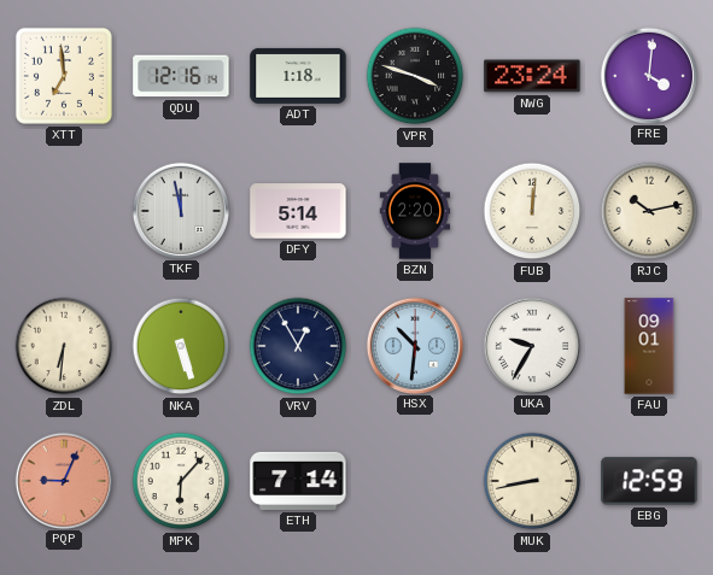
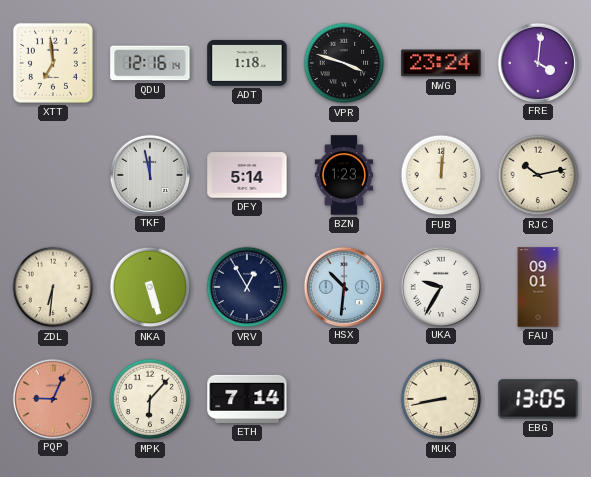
BZN: 2:20 -> 1:23 (344, 175)
EBG: 12:59 -> 13:05 (538, 399)
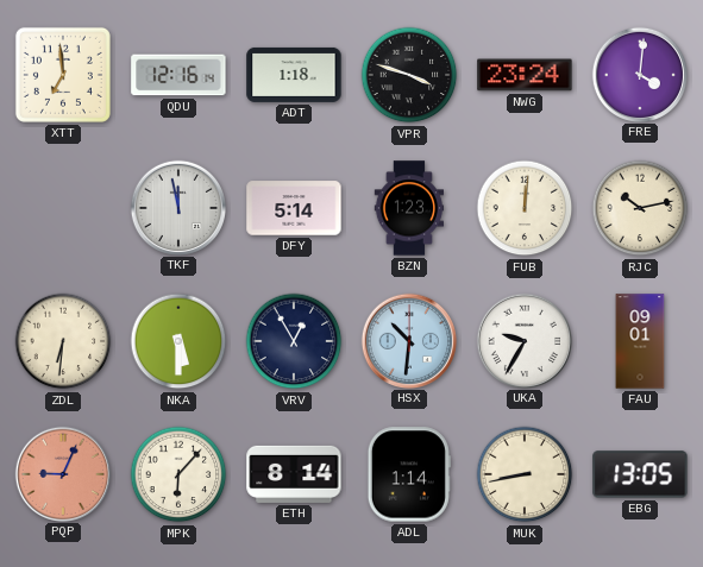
NKA: 5:27 -> 5:30 (178, 341)
ETH: 7:14 -> 8:14 (294, 474)
ADL: none -> 1:14 (409, 474)
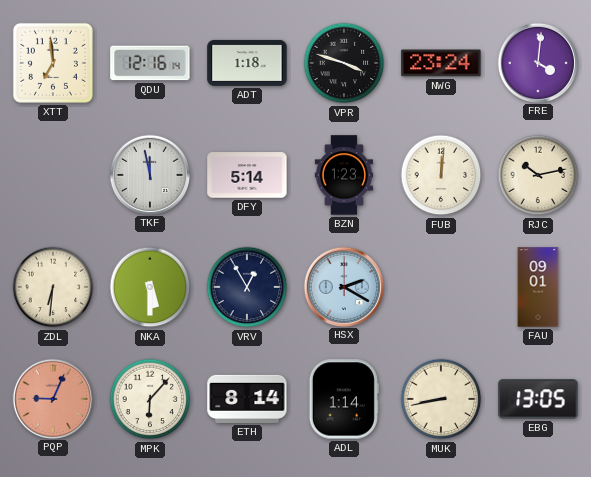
HSX: 10:31 -> 2:20 (343, 286)
UKA: 9:35 -> none (523, 340)
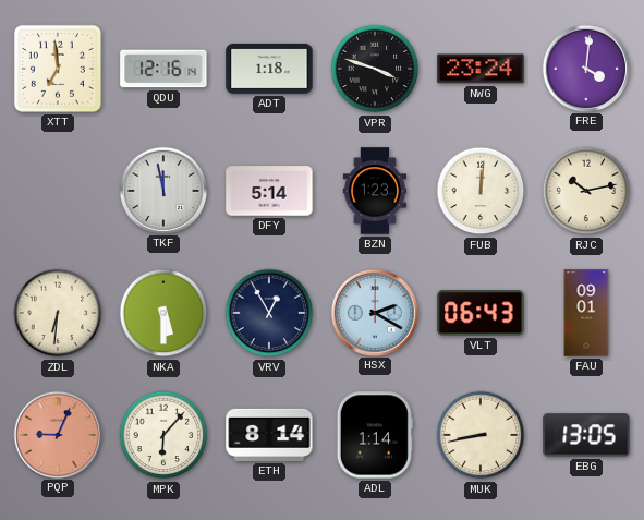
VLT: none -> 06:43 (481, 313)
